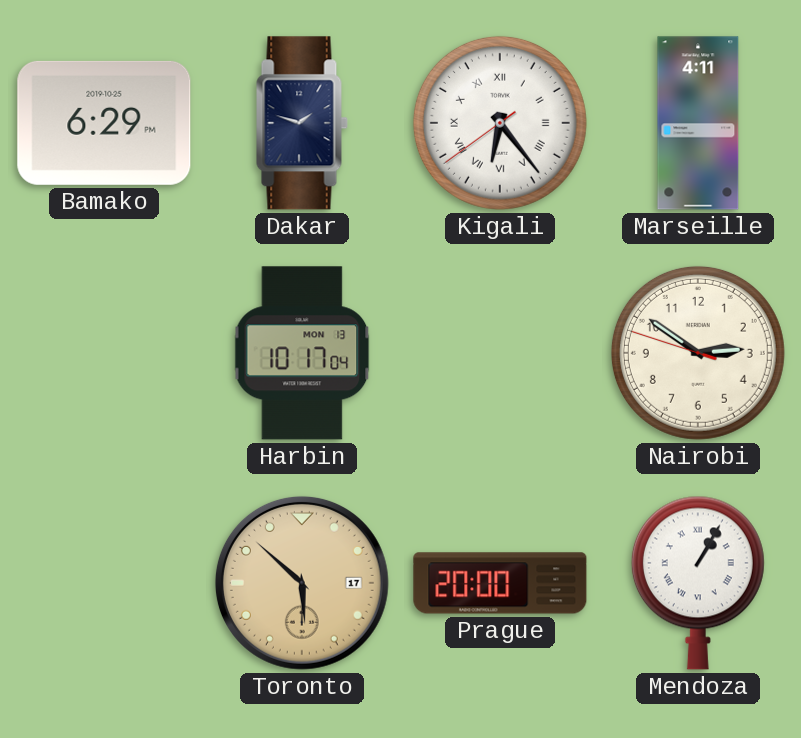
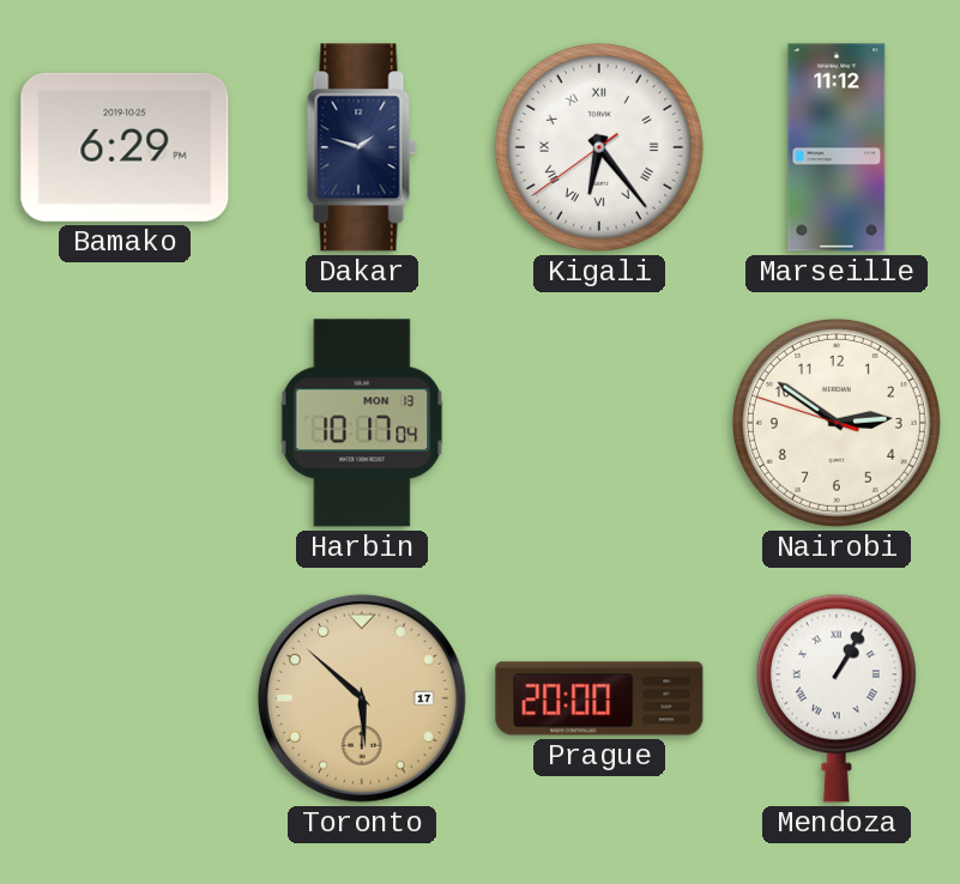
Marseille: 4:11 -> 11:12 (837, 147)
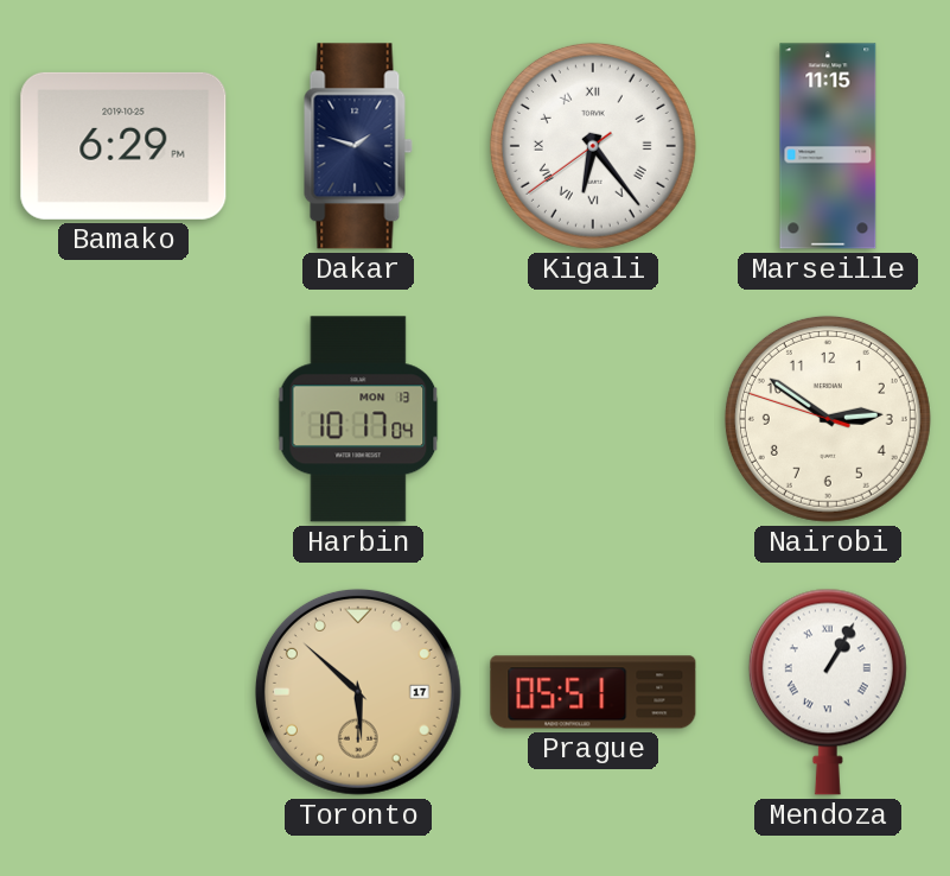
Marseille: 11:12 -> 11:15 (828, 146)
Prague: 20:00 -> 05:51 (593, 692)
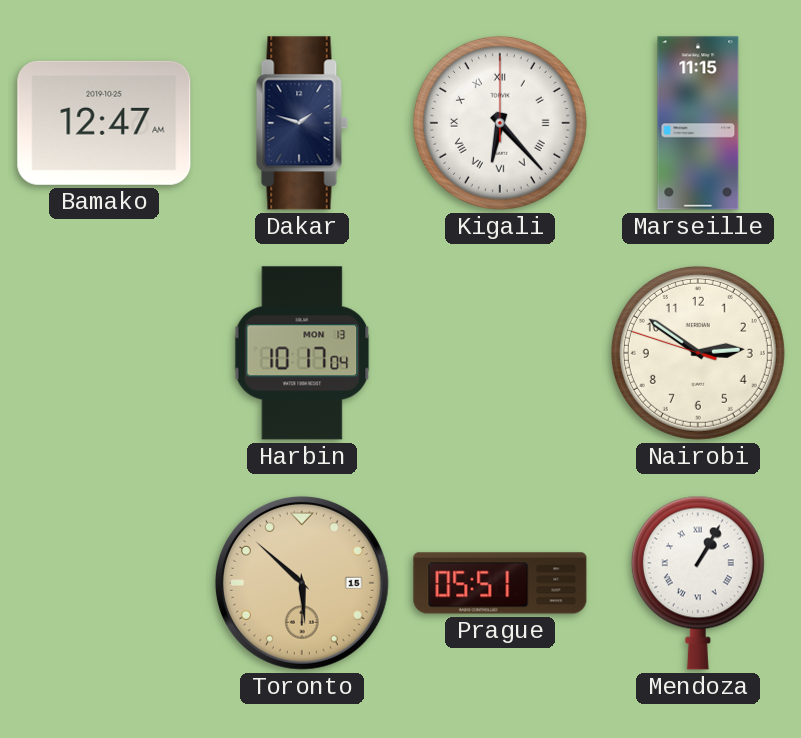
Bamako: 6:29 -> 12:47 (104, 123)
Kigali: 6:23:39 -> 6:23:00 (500, 123)
Toronto date: 17 -> 15 (302, 583)
